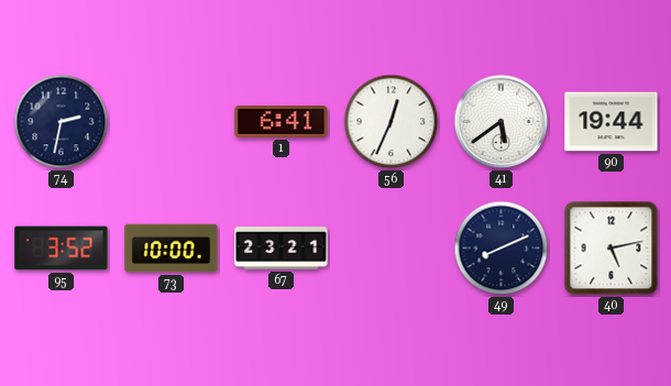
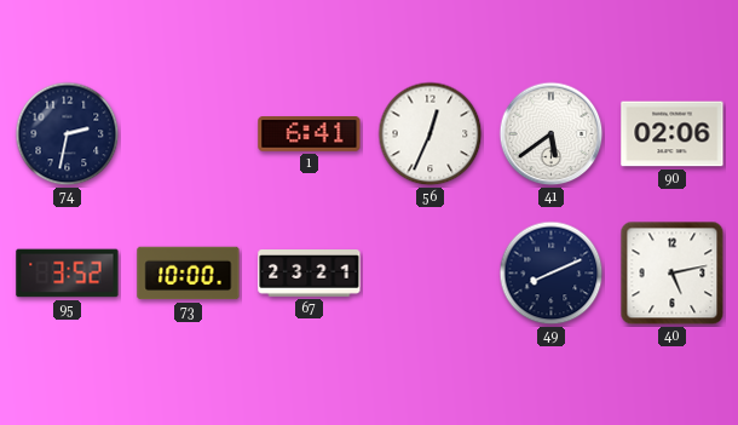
90: 19:44 -> 02:06 (673, 134)
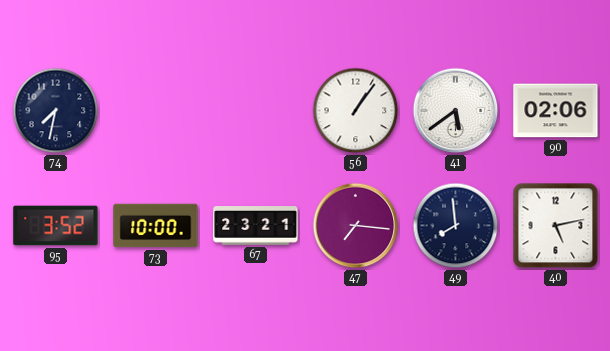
74: 2:32 -> 7:32 (56, 111)
1: 6:41 -> none (310, 134)
56: 12:34 -> 1:06 (356, 111)
47: none -> 7:16 (356, 226)
49: 8:11 -> 7:59 (456, 226)
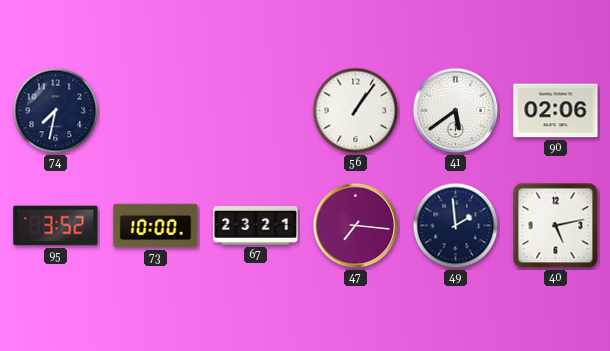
49: 7:59 -> 1:59 (456, 226)
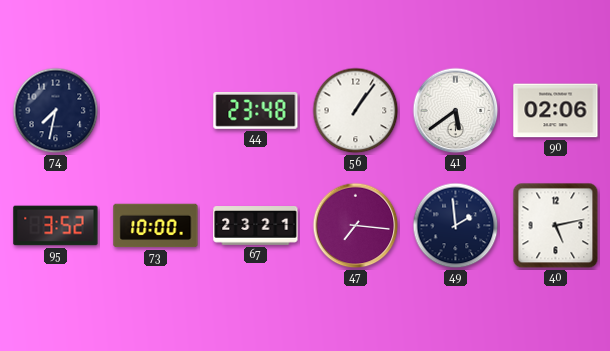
44: none -> 23:48 (256, 110)
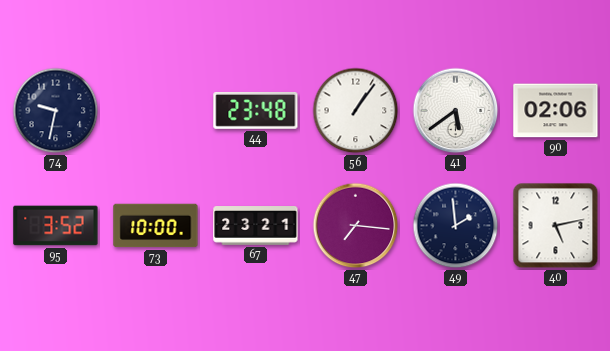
74: 7:32 -> 9:32 (56, 111)
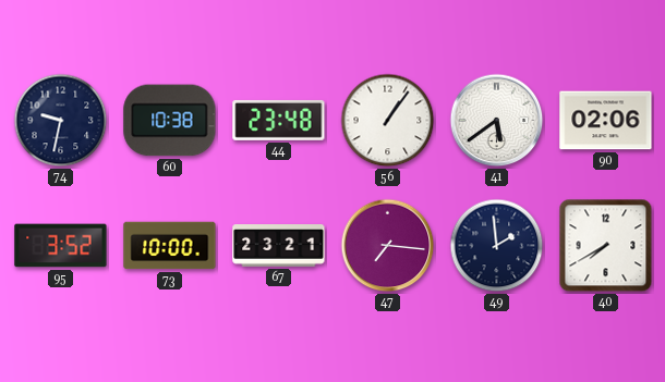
60: none -> 10:38 (170, 121)
40: 5:13 -> 7:40 (606, 246)
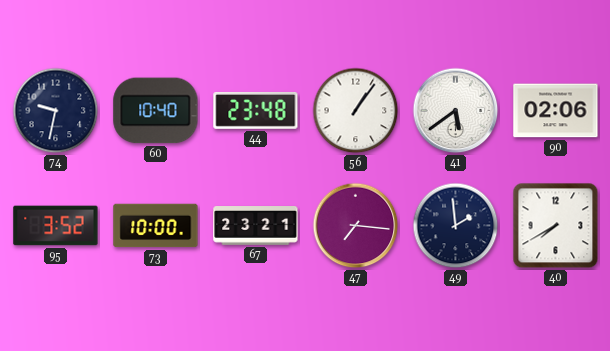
60: 10:38 -> 10:40 (156, 111)
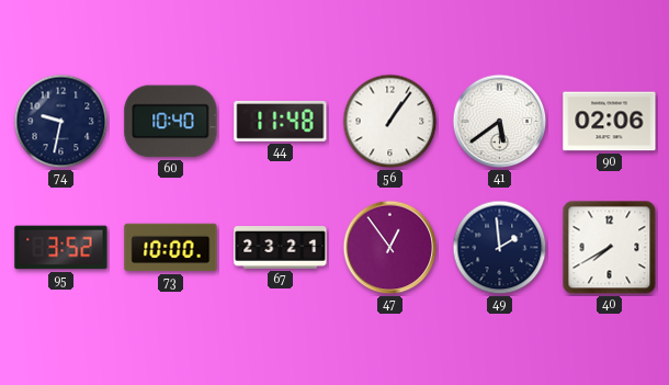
44: 23:48 -> 11:48 (281, 121)
47: 7:16 -> 12:54 (390, 248)
